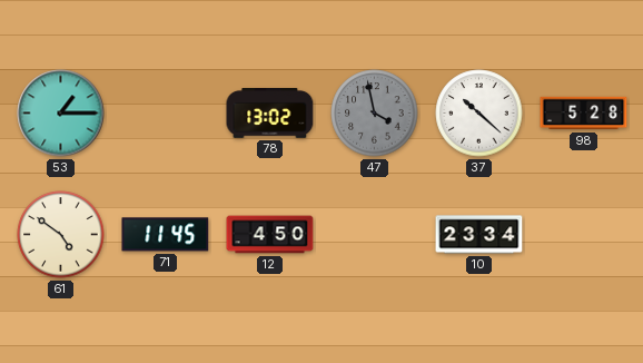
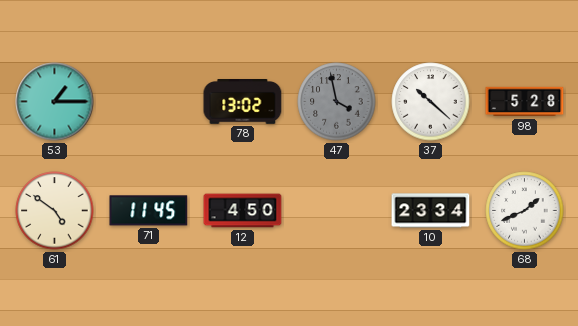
68: none -> 1:41 (525, 211)
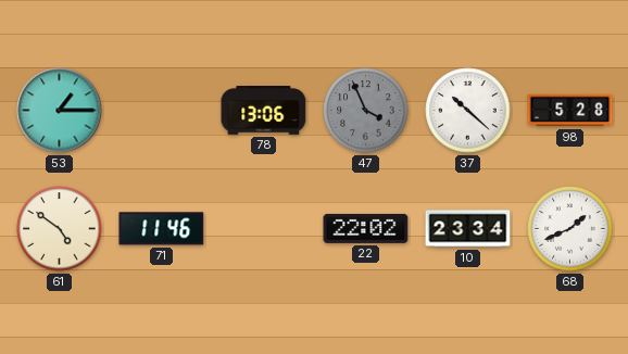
78: 13:02 -> 13:06 (264, 111)
47: 3:58 -> 3:56 (366, 111)
71: 11:45 -> 11:46 (162, 229)
12: 4:50 -> none (243, 211)
22: none -> 22:02 (366, 228)
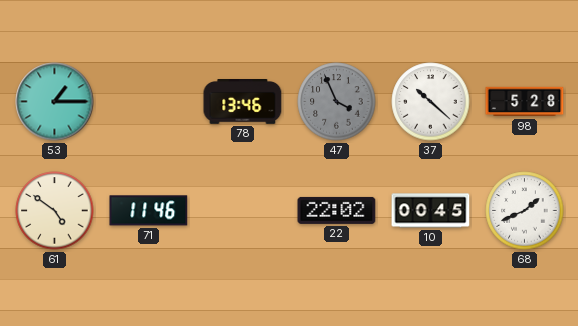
78: 13:06 -> 13:46 (243, 102)
10: 23:34 -> 00:45 (431, 211)
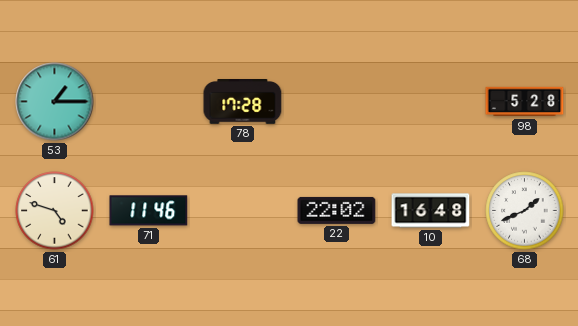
78: 13:46 -> 17:28 (243, 102)
47: 3:56 -> none (337, 102)
37: 10:22 -> none (431, 102)
61: 4:51 -> 4:48 (55, 211)
10: 00:45 -> 16:48 (431, 211)
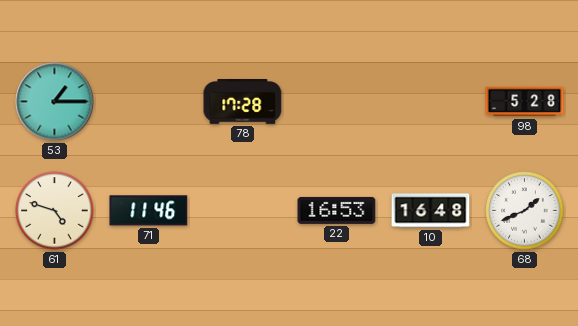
22: 22:02 -> 16:53 (337, 210)
